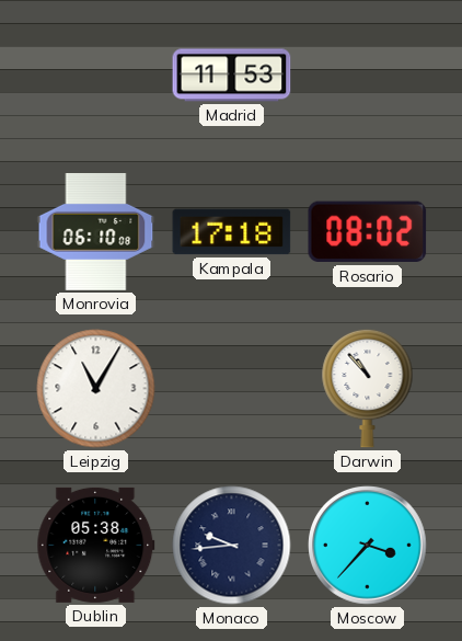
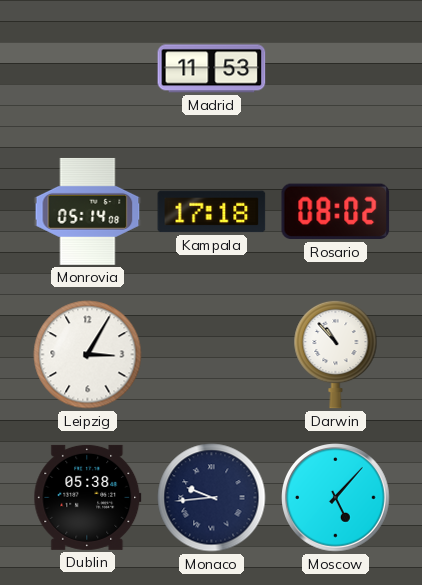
Monrovia: 06:10 -> 05:14 (88, 211)
Leipzig: 11:05 -> 3:05 (88, 355)
Moscow: 3:37 -> 5:07 (336, 498)
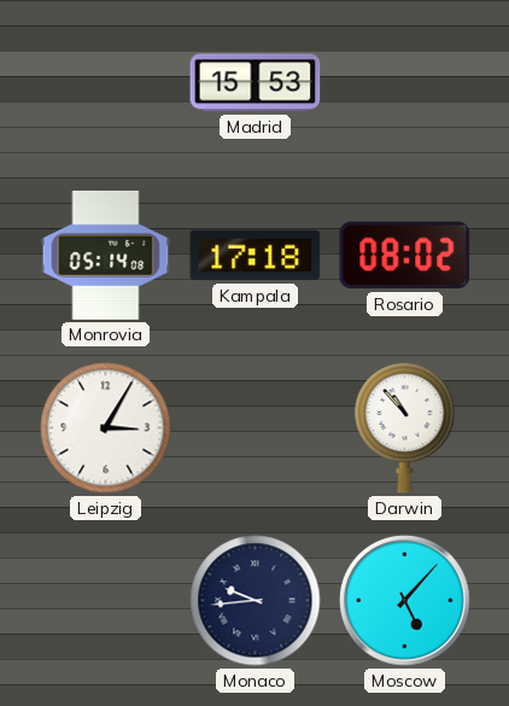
Madrid: 11:53 -> 15:53 (256, 83)
Dublin: 05:38 -> none (88, 497)
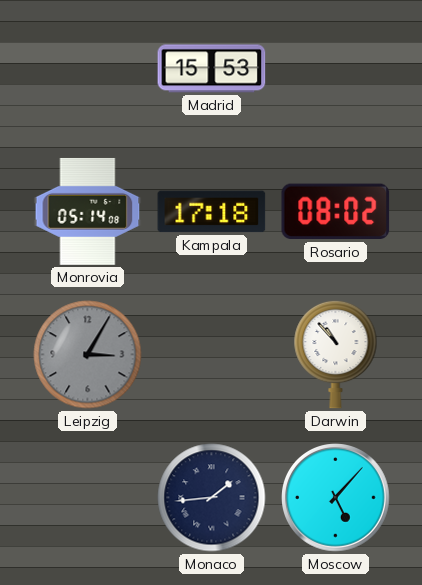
Leipzig dial: white -> grey (88, 355)
Monaco: 9:44 -> 1:44 (212, 498)
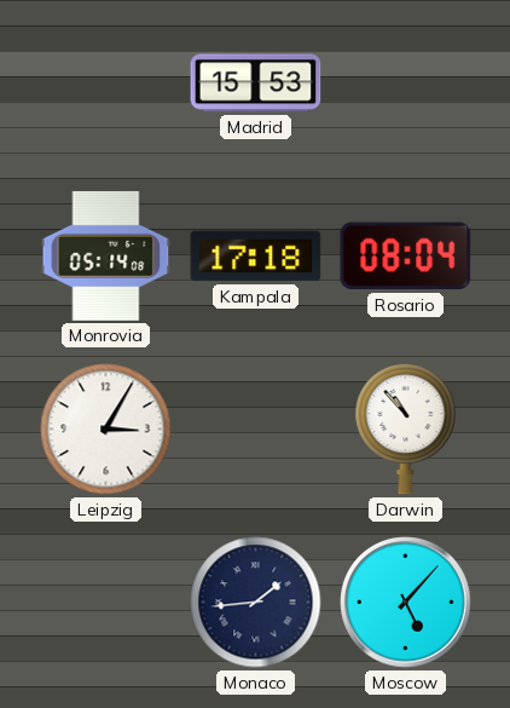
Rosario: 08:02 -> 08:04 (406, 257)
Leipzig dial: grey -> white (106, 430)
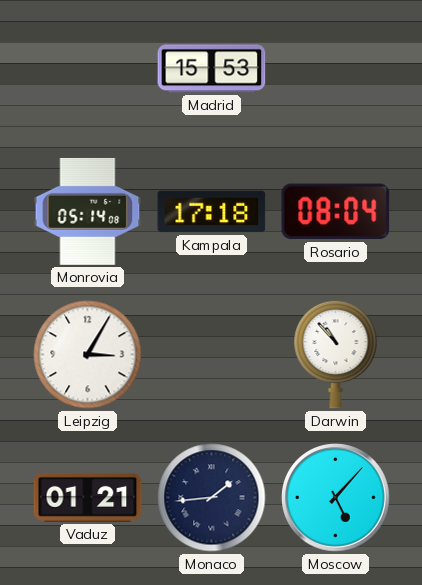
Vaduz: none -> 01:21 (88, 497)
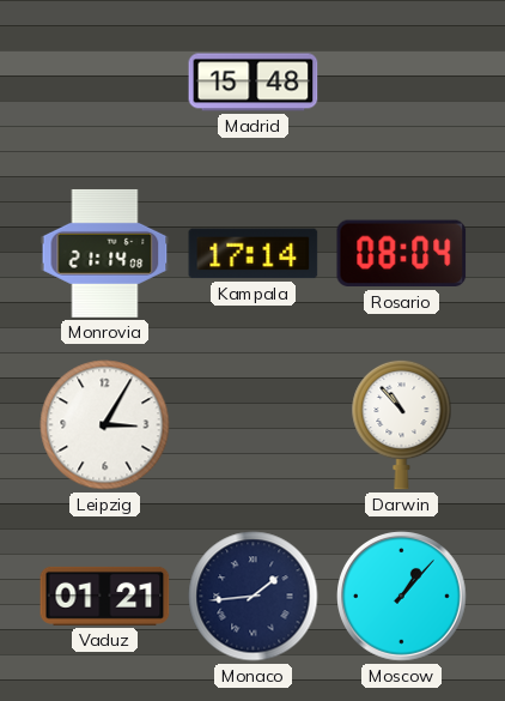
Madrid: 15:53 -> 15:48 (254, 83)
Monrovia: 05:14 -> 21:14 (105, 253)
Kampala: 17:18 -> 17:14 (254, 254)
Moscow: 5:07 -> 1:07 (402, 597)
